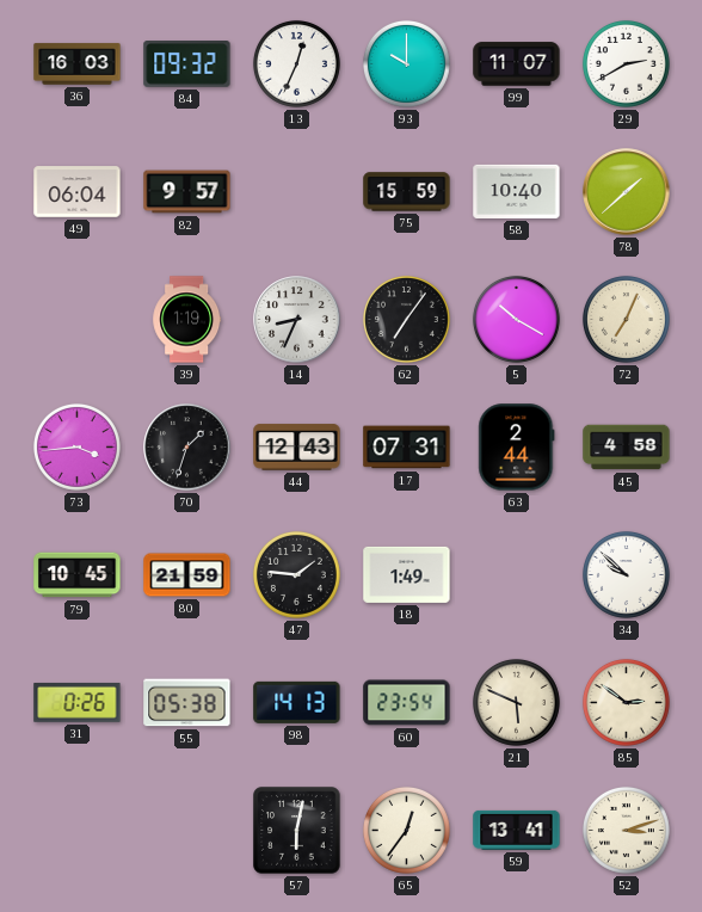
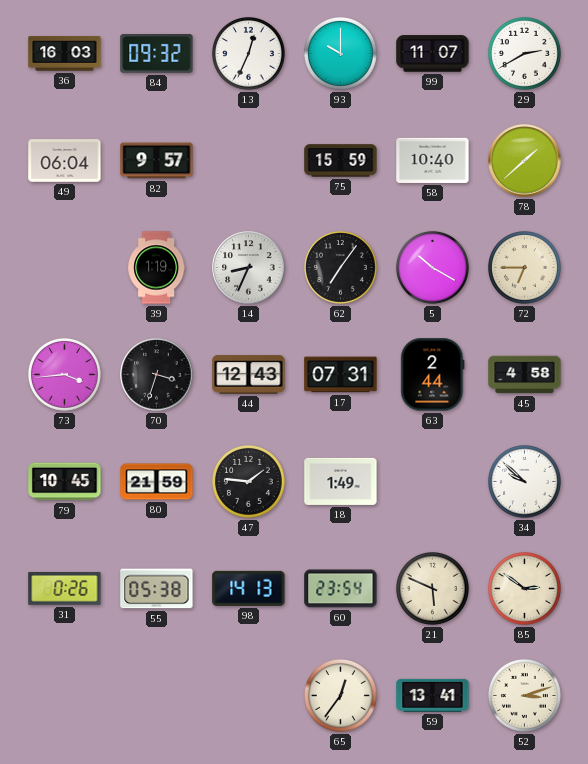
72: 7:04 -> 6:45 (524, 267)
70: 1:33 -> 3:33 (157, 375)
57: 6:02 -> none (297, 831)
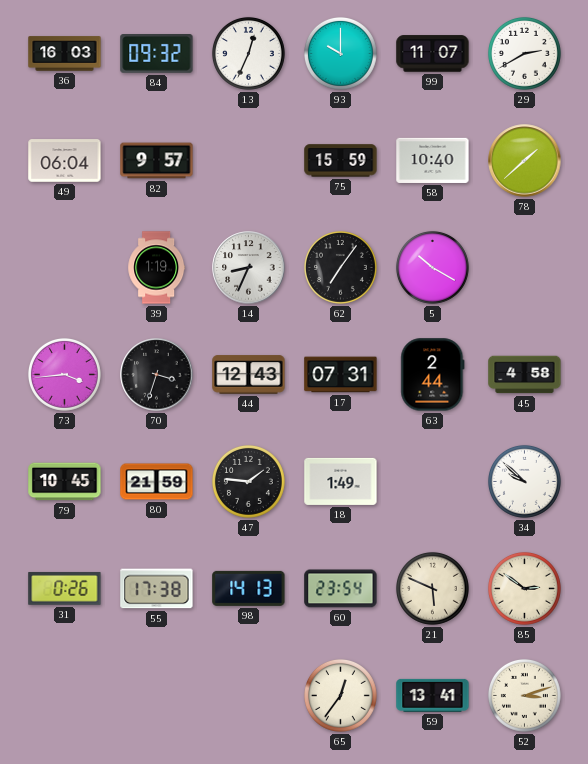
72: 6:45 -> none (524, 267)
55: 05:38 -> 17:38 (157, 589)
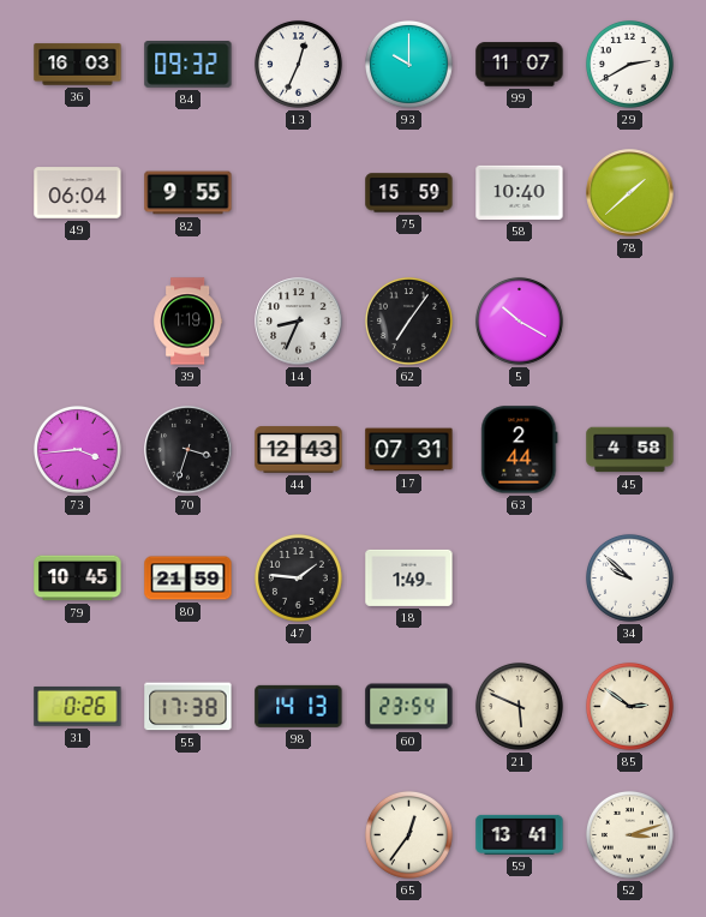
82: 9:57 -> 9:55 (189, 193)
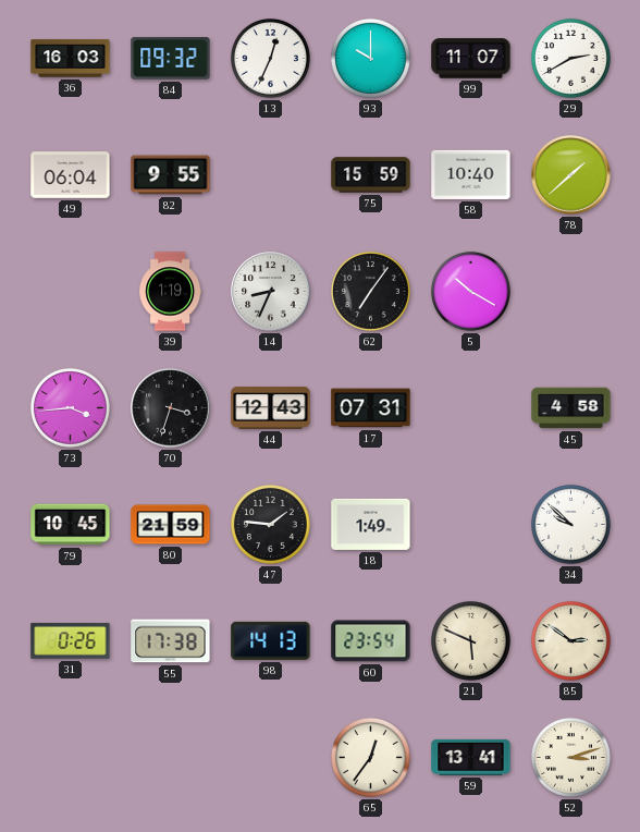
63: 2:44 -> none (520, 450)
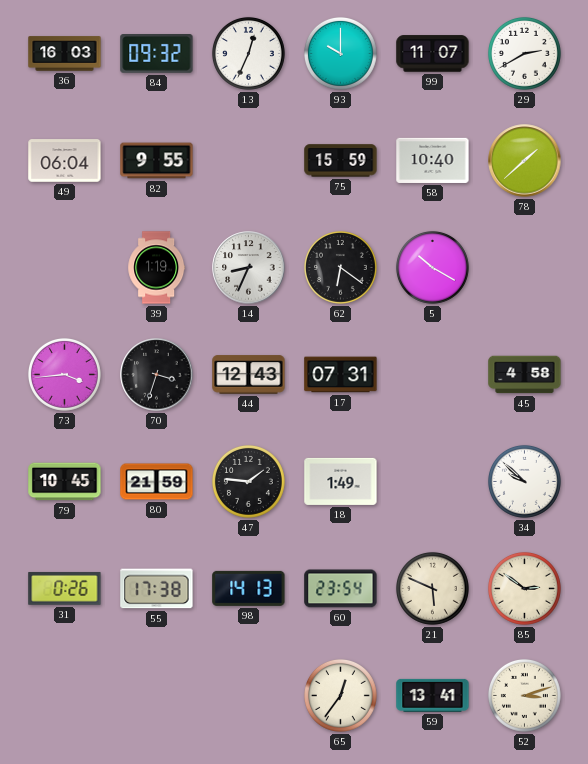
62: 7:06 -> 6:21 (340, 267)
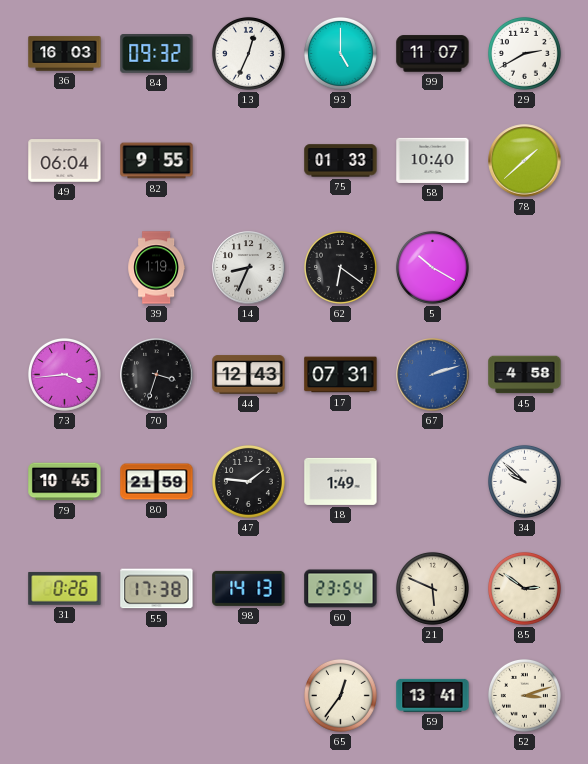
93: 10:00 -> 5:00 (340, 53)
75: 15:59 -> 01:33 (341, 161)
67: none -> 2:12 (433, 375)
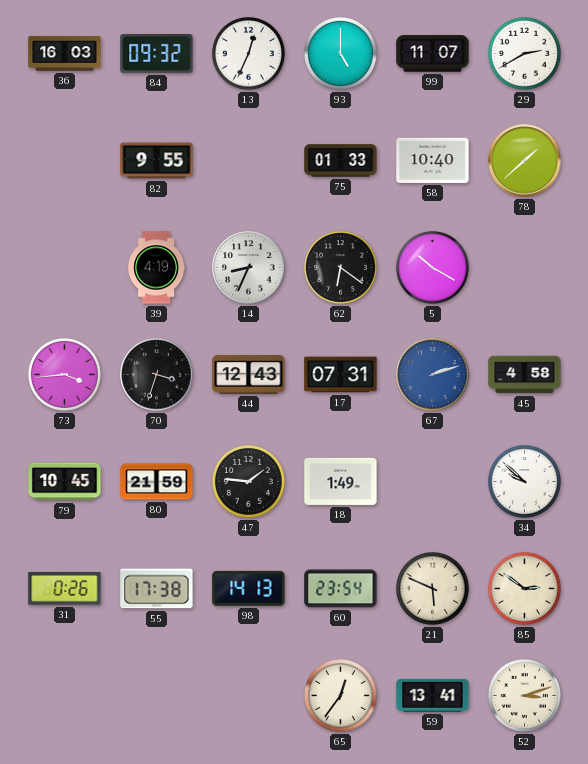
49: 06:04 -> none (65, 161)
39: 1:19 -> 4:19 (157, 268)
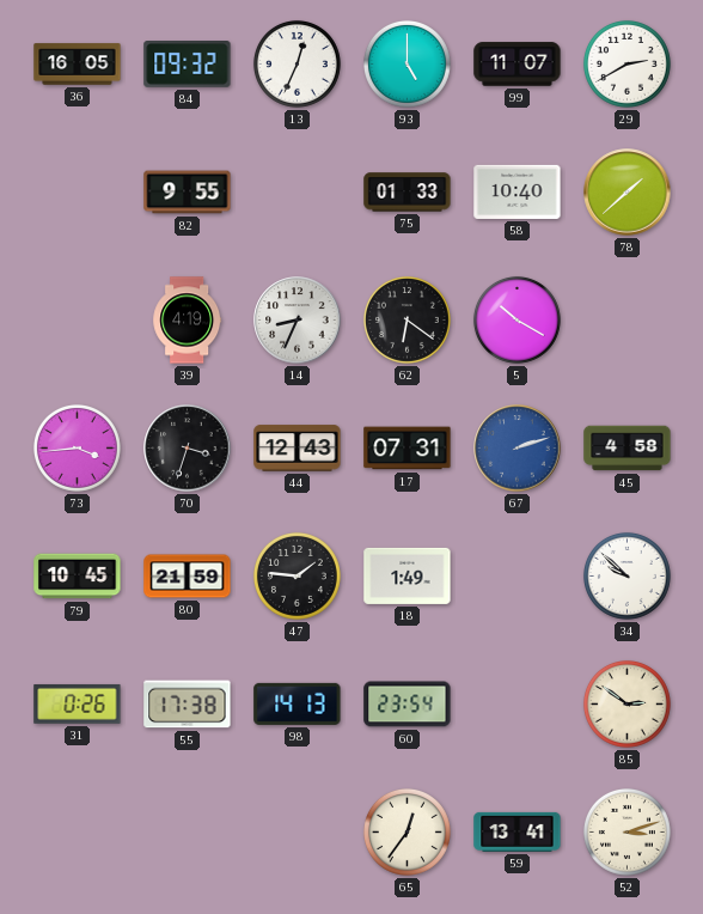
36: 16:03 -> 16:05 (78, 65)
21: 5:49 -> none (432, 588)
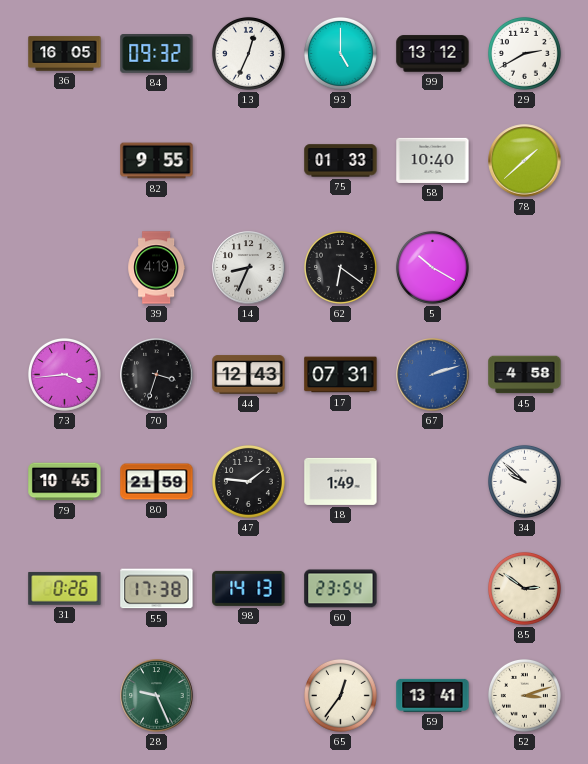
99: 11:07 -> 13:12 (433, 54)
28: none -> 9:26 (157, 696)
